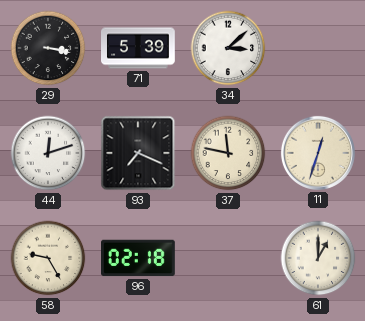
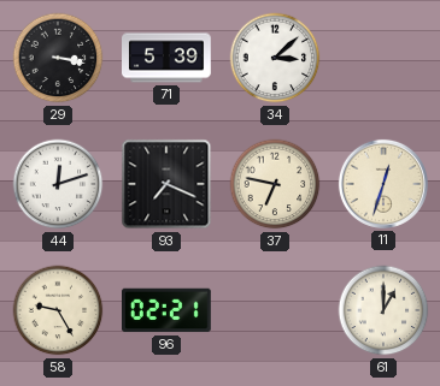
37: 11:47 -> 6:47 (275, 184)
96: 02:18 -> 02:21 (168, 310)
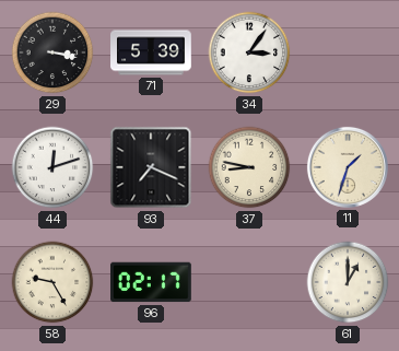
34: 3:08 -> 3:06 (249, 52)
37: 6:47 -> 8:47 (249, 167)
11: 12:33 -> 1:33 (348, 167)
96: 02:21 -> 02:17 (152, 282)
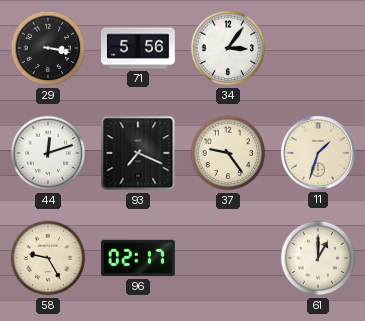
71: 5:39 -> 5:56 (139, 48)
37: 8:47 -> 9:24 (228, 153)
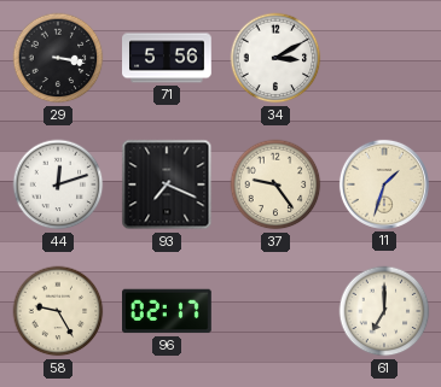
34: 3:06 -> 3:10 (275, 58)
61: 1:00 -> 7:00 (384, 311)
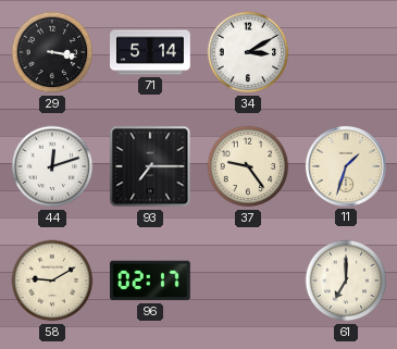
71: 5:56 -> 5:14 (151, 52)
93: 7:19 -> 7:15 (150, 166)
58: 9:25 -> 9:10 (52, 281)
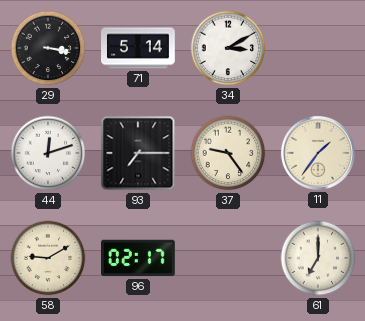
11: 1:33 -> 1:36 (318, 153)
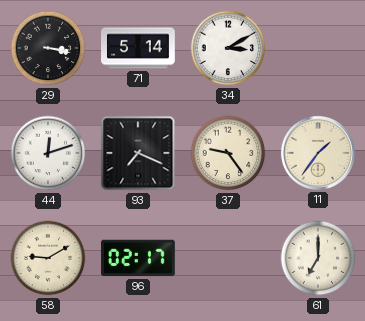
93: 7:15 -> 7:19 (138, 153)
